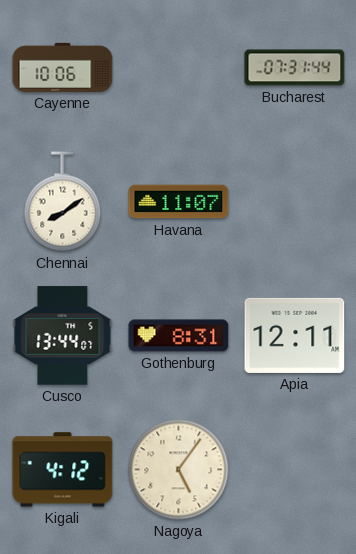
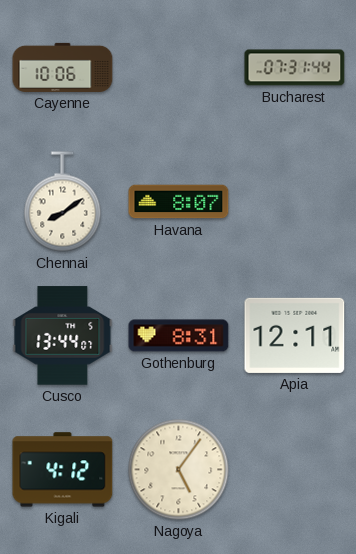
Havana: 11:07 -> 8:07 (179, 202)
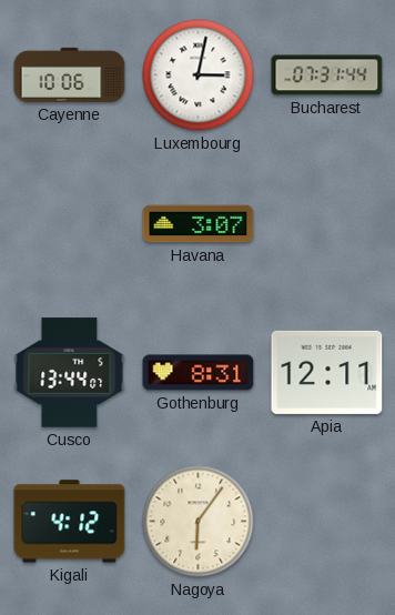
Luxembourg: none -> 3:02 (199, 75)
Chennai: 8:09 -> none (63, 202)
Havana: 8:07 -> 3:07 (199, 224)
Nagoya: 5:06 -> 6:06 (199, 522)
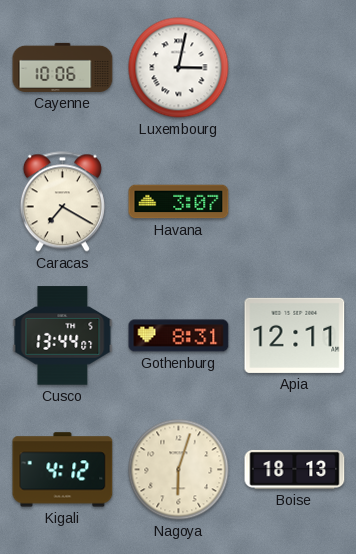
Bucharest: 07:31 -> none (327, 75)
Caracas: none -> 7:20 (62, 202)
Nagoya: 6:06 -> 6:03 (179, 470)
Boise: none -> 18:13 (295, 469)
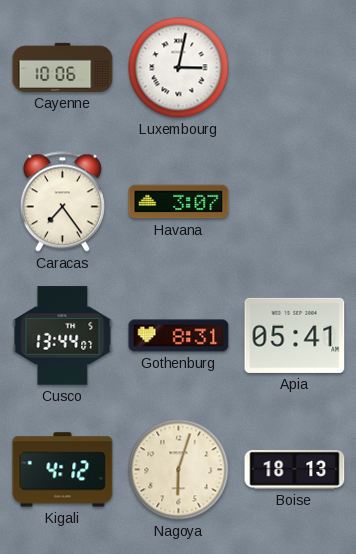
Caracas: 7:20 -> 7:24 (62, 202)
Apia: 12:11 -> 05:41 (295, 335)
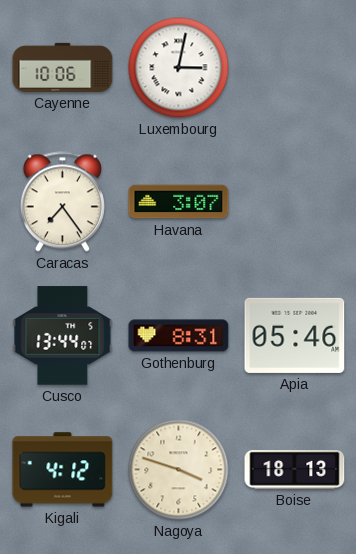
Apia: 05:41 -> 05:46 (295, 335)
Nagoya: 6:03 -> 3:48 (179, 470)
